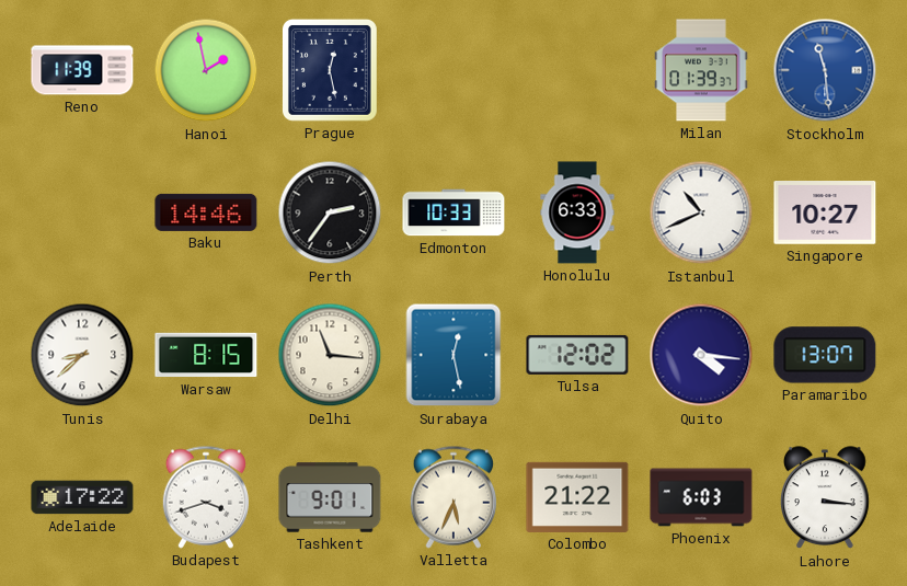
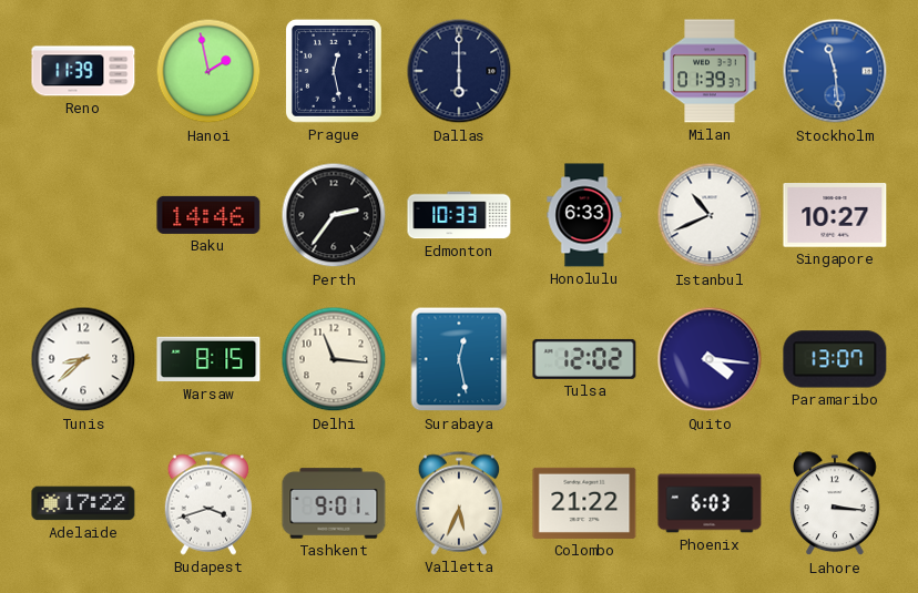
Dallas: none -> 6:00 (459, 71)
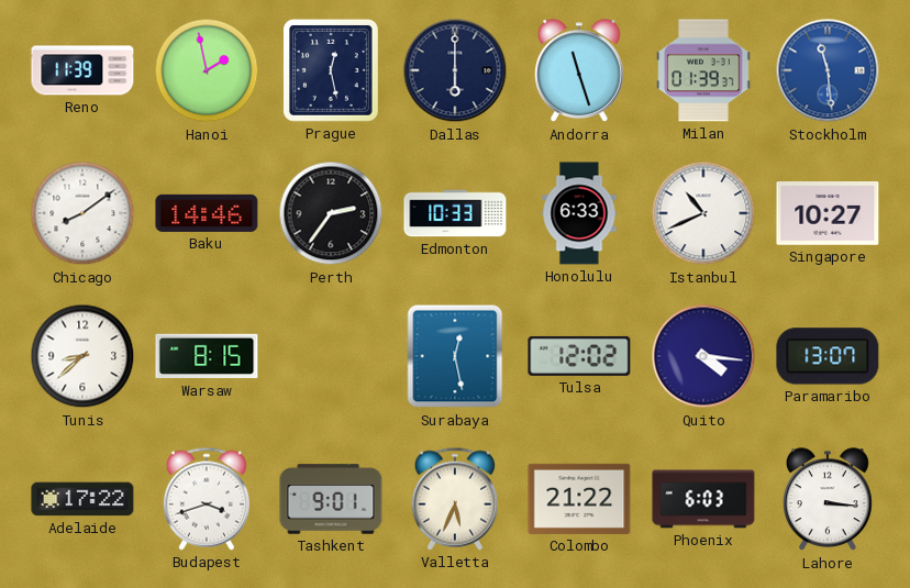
Andorra: none -> 11:27 (580, 71)
Chicago: none -> 8:09 (82, 213)
Delhi: 11:16 -> none (334, 359)
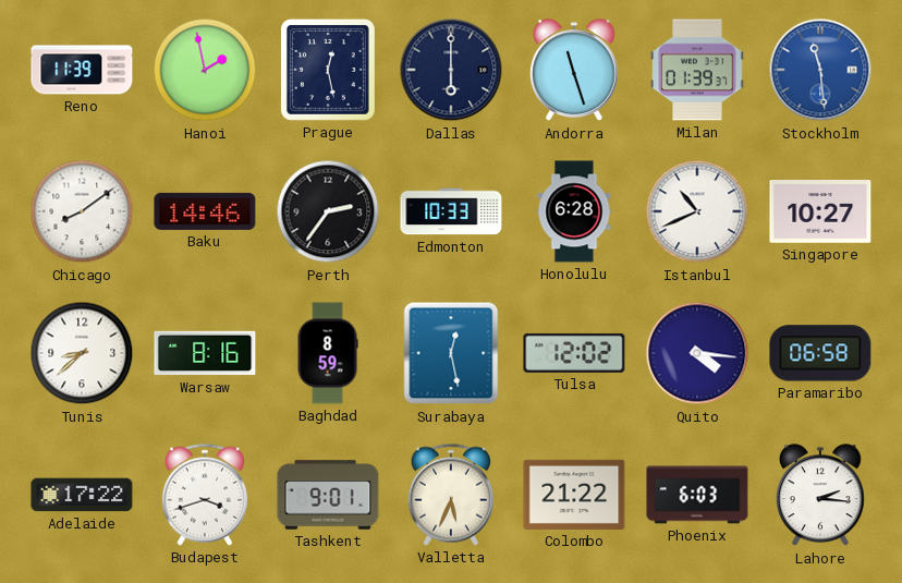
Honolulu: 6:33 -> 6:28 (574, 211)
Warsaw: 8:15 -> 8:16 (205, 353)
Baghdad: none -> 8:59 (328, 353)
Paramaribo: 13:07 -> 06:58 (820, 353)
Lahore: 3:16 -> 2:16 (821, 496)
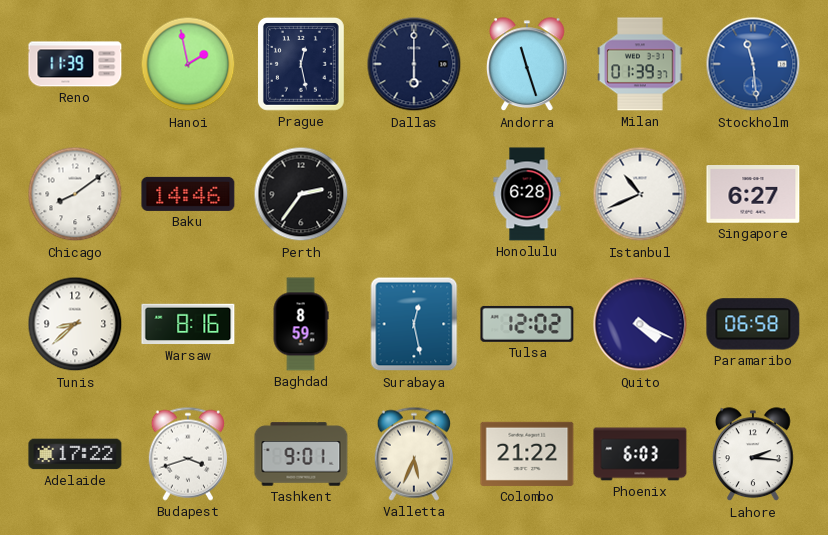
Edmonton: 10:33 -> none (451, 211)
Singapore: 10:27 -> 6:27 (753, 195)
Quito: 4:16 -> 4:19 (640, 324)
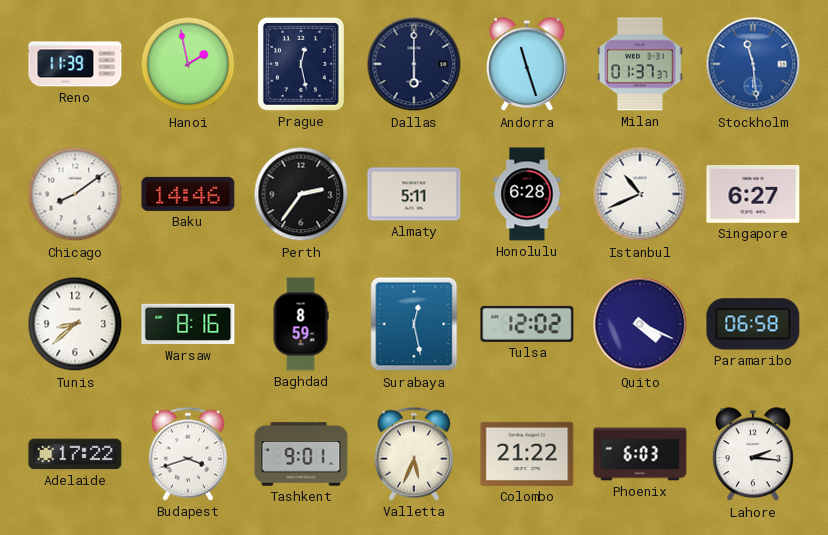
Milan: 01:39 -> 01:37 (640, 64)
Almaty: none -> 5:11 (414, 194)
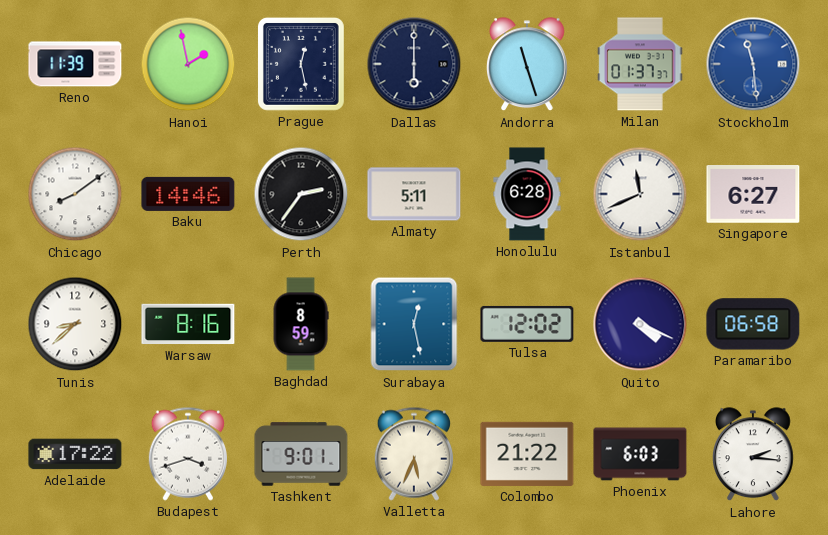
Istanbul: 10:41 -> 11:41 (640, 194)
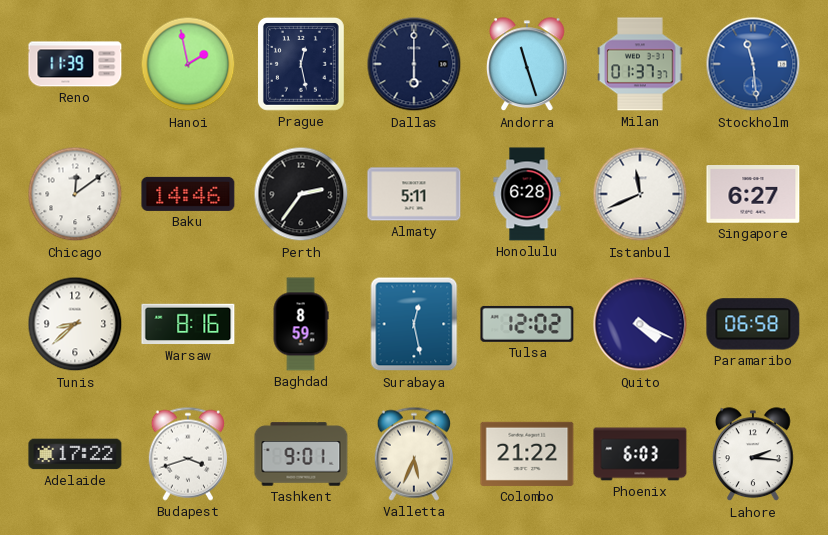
Chicago: 8:09 -> 12:09 (75, 194)
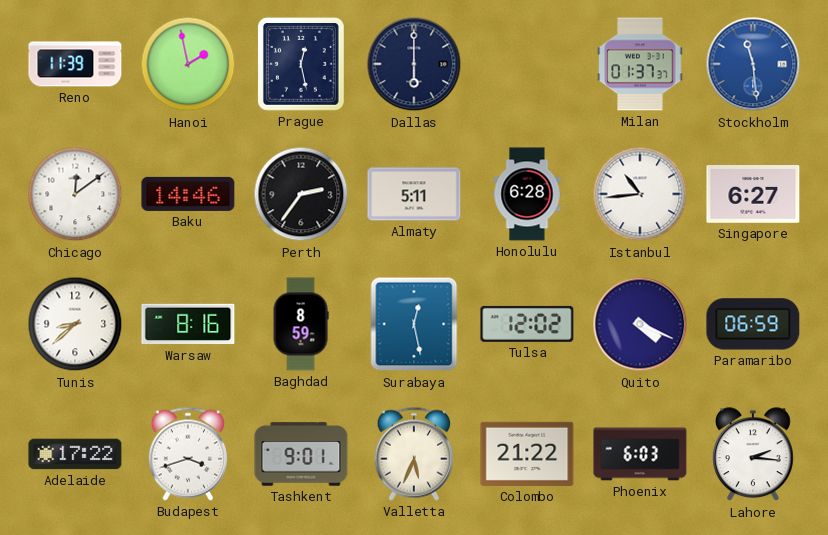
Andorra: 11:27 -> none (528, 65)
Istanbul: 11:41 -> 10:44 (640, 194)
Paramaribo: 06:58 -> 06:59 (753, 324)
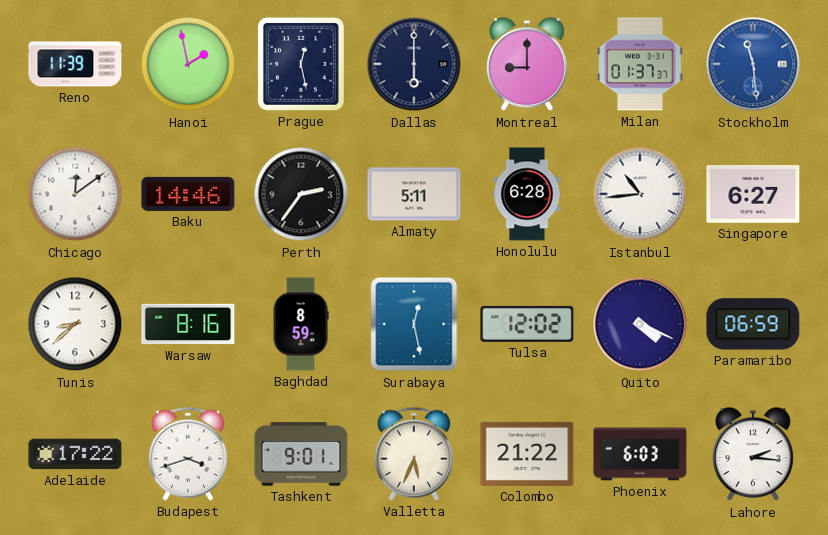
Montreal: none -> 9:00 (528, 65)
